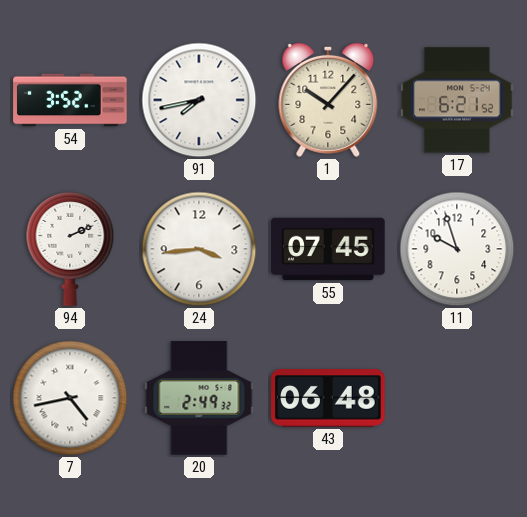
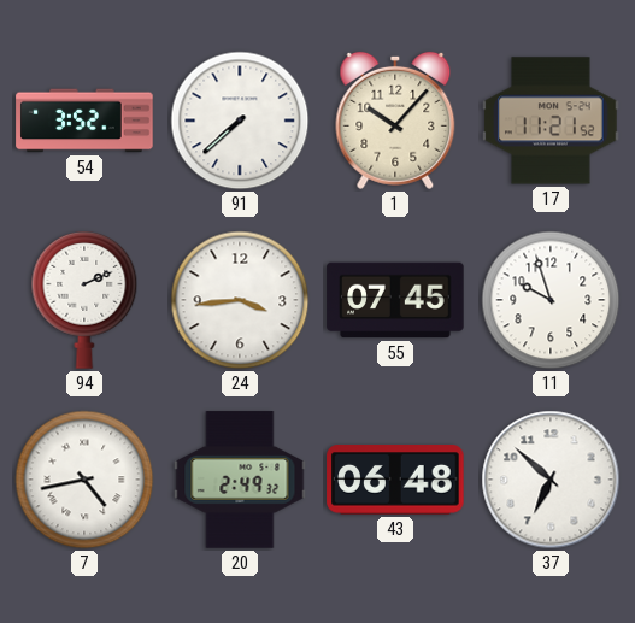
91: 7:43 -> 7:38 (240, 121)
17: 6:21 -> 11:21 (551, 121)
37: none -> 6:52 (551, 480)
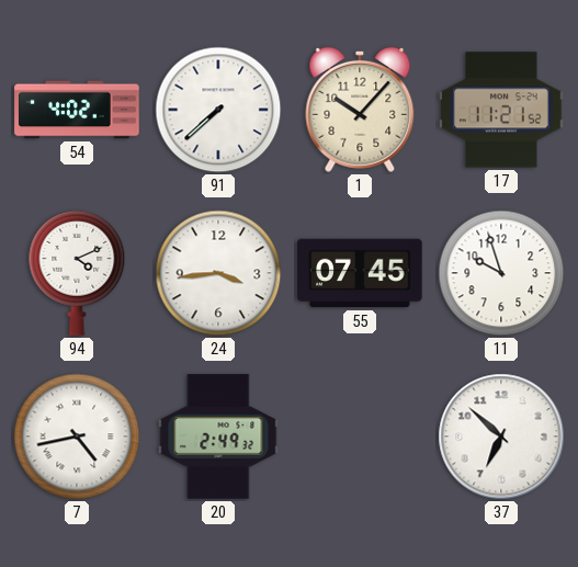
54: 3:52 -> 4:02 (77, 110)
94: 2:11 -> 4:11 (77, 273)
43: 06:48 -> none (395, 480)
